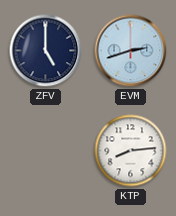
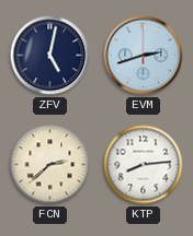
ZFV: 5:00 -> 5:02 (50, 56)
FCN: none -> 2:38 (50, 165)
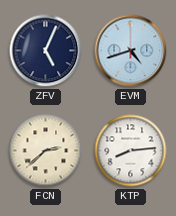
ZFV: 5:02 -> 5:04 (46, 51)
EVM: 2:42 -> 4:42 (131, 51)
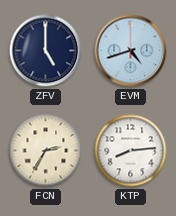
ZFV: 5:04 -> 5:00 (46, 51)
FCN: 2:38 -> 2:35 (46, 151)
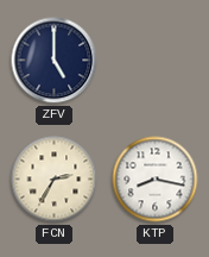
EVM: 4:42 -> none (131, 51)
KTP: 8:14 -> 8:17 (156, 180)
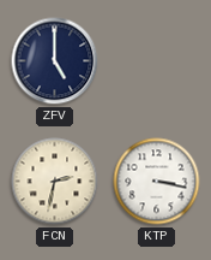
FCN: 2:35 -> 2:32 (55, 182)
KTP: 8:17 -> 3:17 (157, 182)
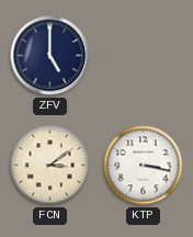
FCN: 2:32 -> 3:09 (50, 166)
